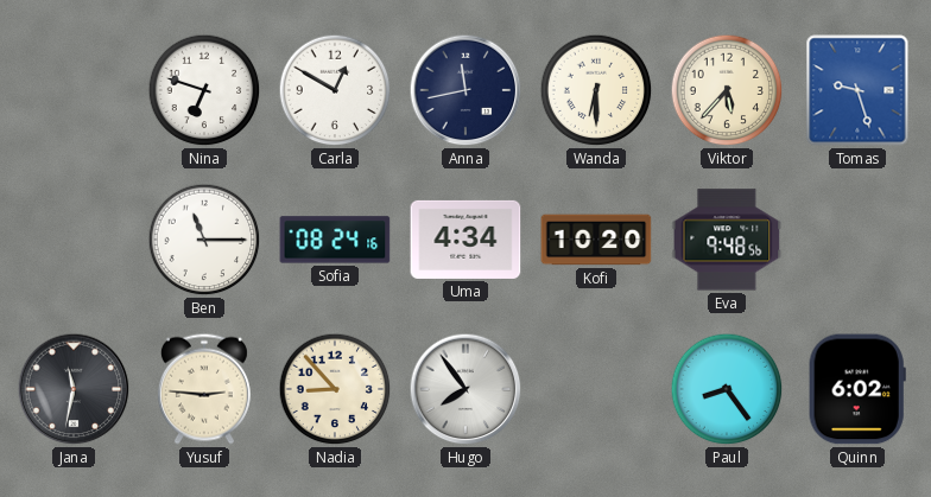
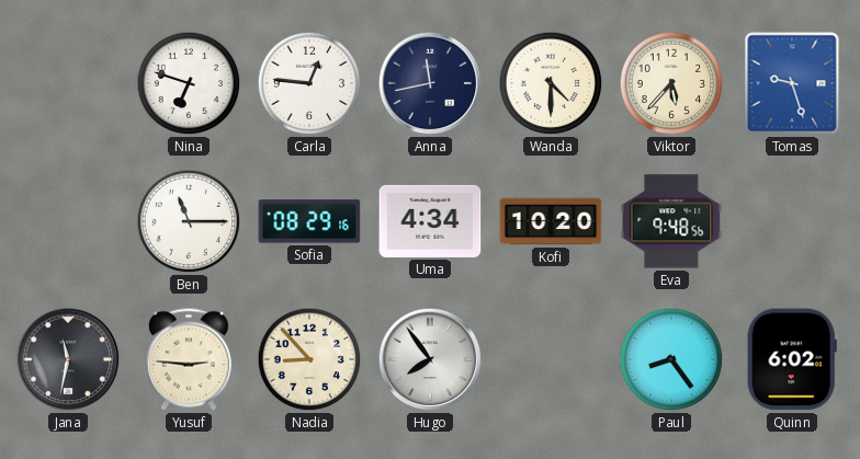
Carla: 12:50 -> 12:46 (309, 83)
Wanda: 6:30 -> 4:30 (551, 83)
Sofia: 08:24 -> 08:29 (309, 221)
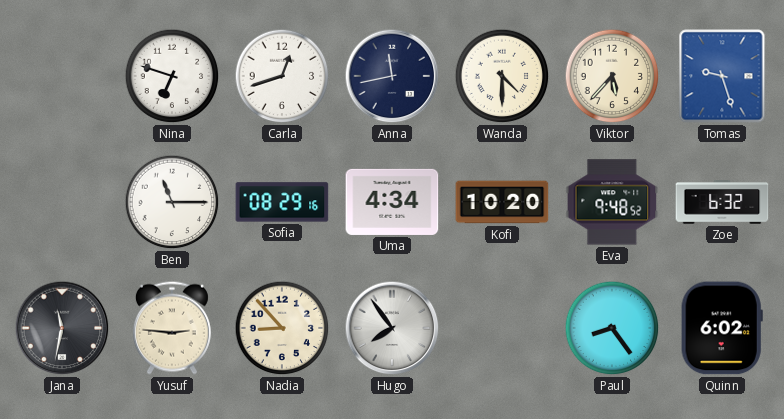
Carla: 12:46 -> 12:42 (282, 76)
Eva: 9:48:56 -> 9:48:52 (612, 202)
Zoe: none -> 6:32 (722, 203)
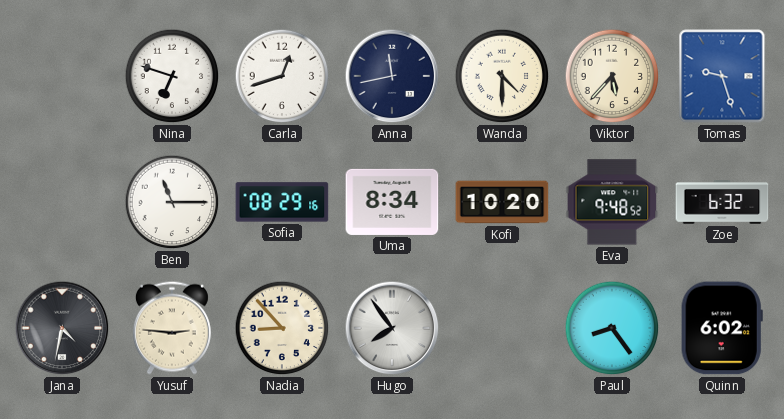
Uma: 4:34 -> 8:34 (392, 202)
Jana: 11:32 -> 4:32 (62, 328)
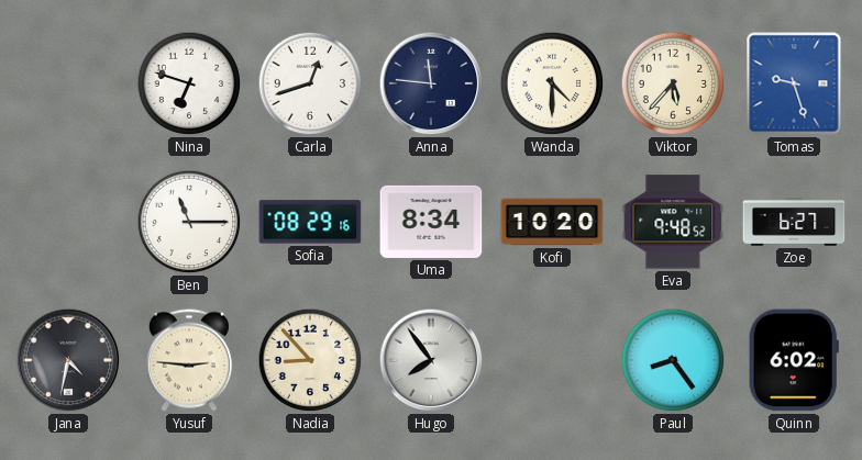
Anna: 11:43 -> 11:46 (431, 83)
Zoe: 6:32 -> 6:27 (794, 223)
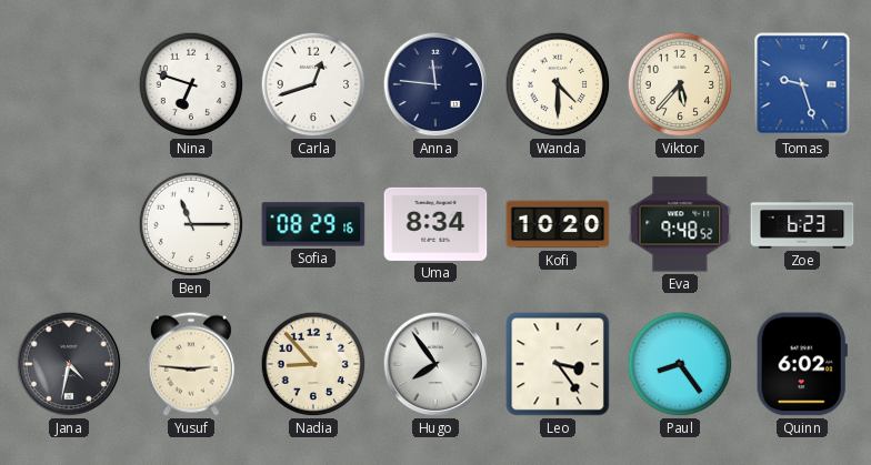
Zoe: 6:27 -> 6:23 (802, 225)
Leo: none -> 3:24 (558, 364)
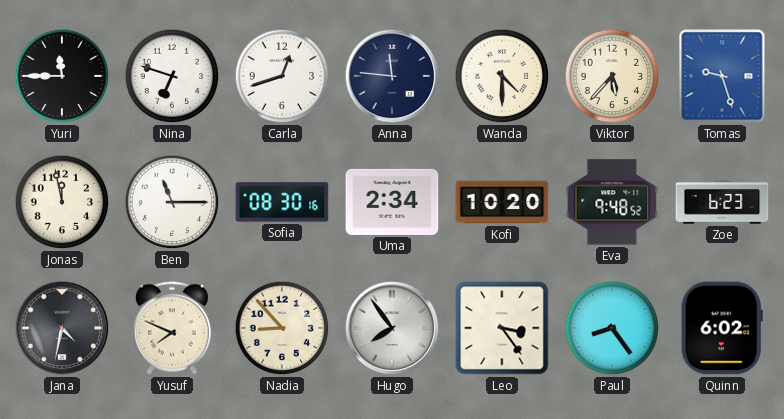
Yuri: none -> 11:45 (62, 76)
Jonas: none -> 11:58 (62, 202)
Sofia: 08:29 -> 08:30 (282, 202)
Uma: 8:34 -> 2:34 (392, 202)
Yusuf: 2:46 -> 7:49 (172, 328)
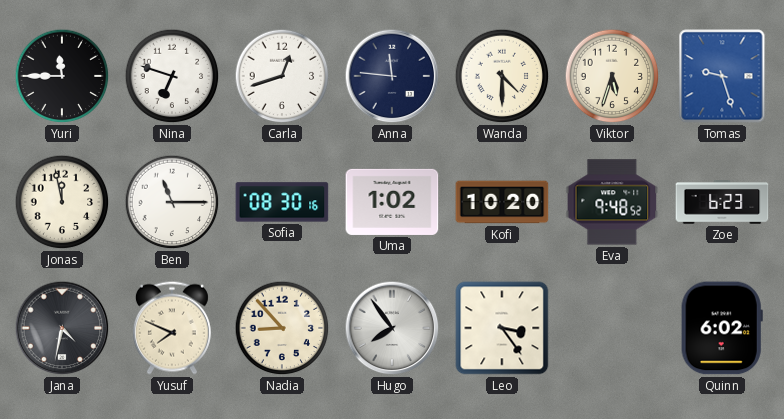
Viktor: 5:37 -> 5:33 (612, 76)
Uma: 2:34 -> 1:02 (392, 202)
Paul: 8:24 -> none (612, 328)
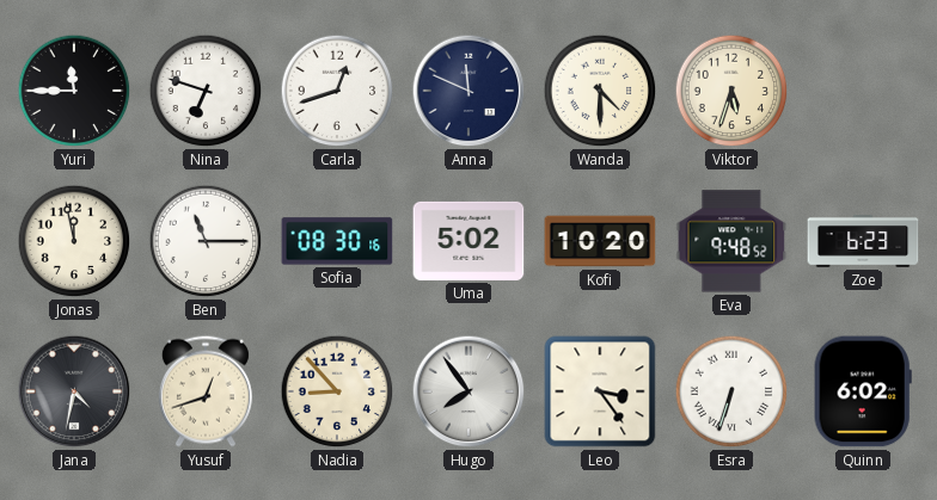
Anna: 11:46 -> 11:49 (468, 91)
Tomas: 9:27 -> none (722, 76)
Uma: 1:02 -> 5:02 (468, 241)
Yusuf: 7:49 -> 12:42 (206, 391)
Esra: none -> 6:33 (731, 391)
